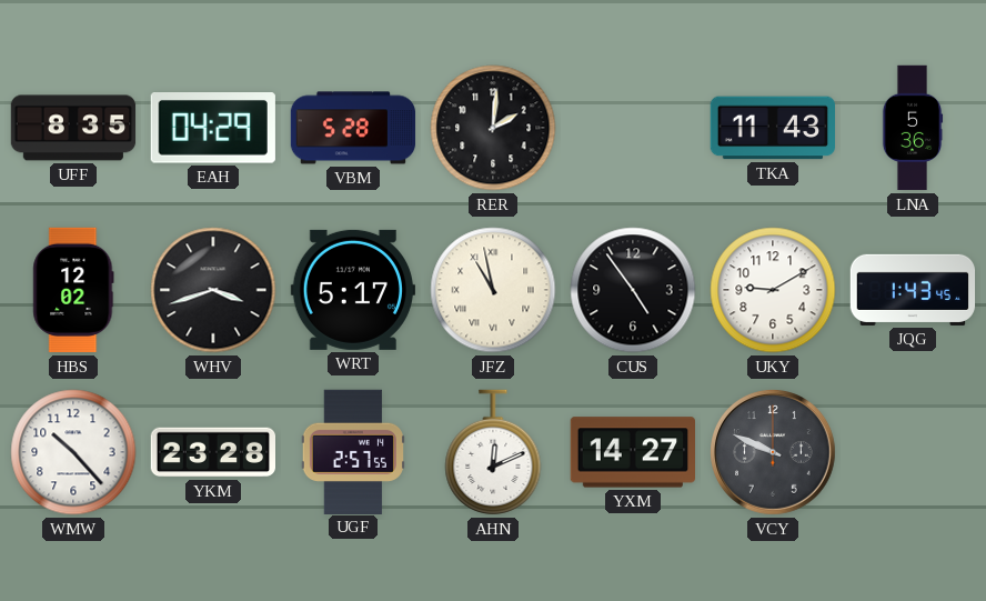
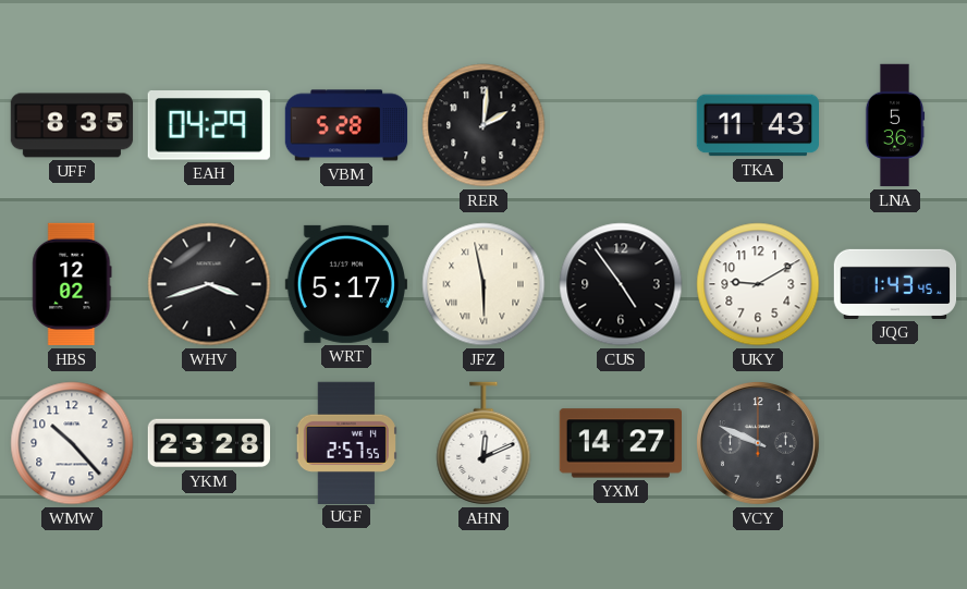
JFZ: 10:58 -> 5:58 (483, 284)
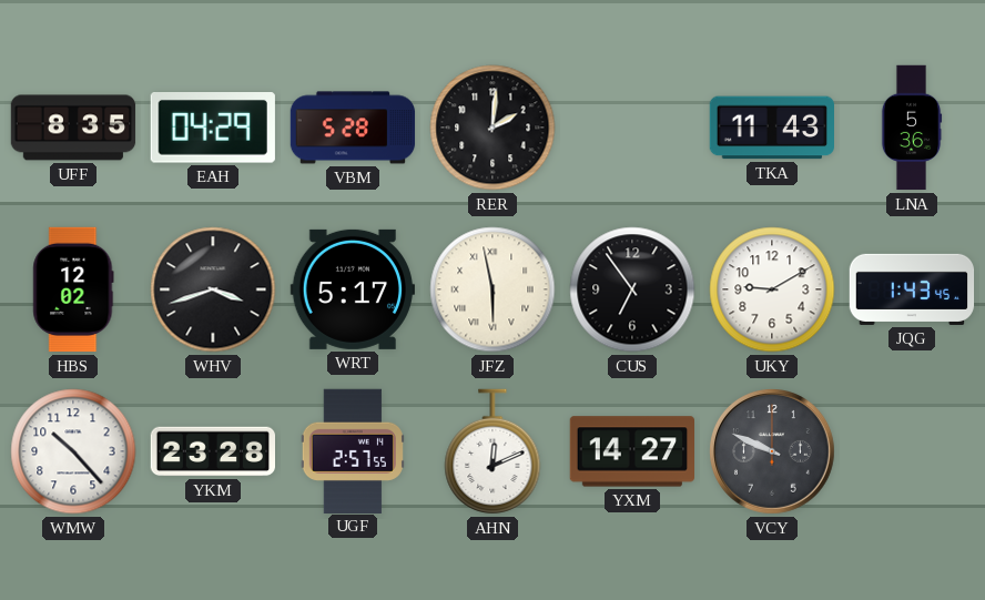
CUS: 4:54 -> 6:54 (632, 289)
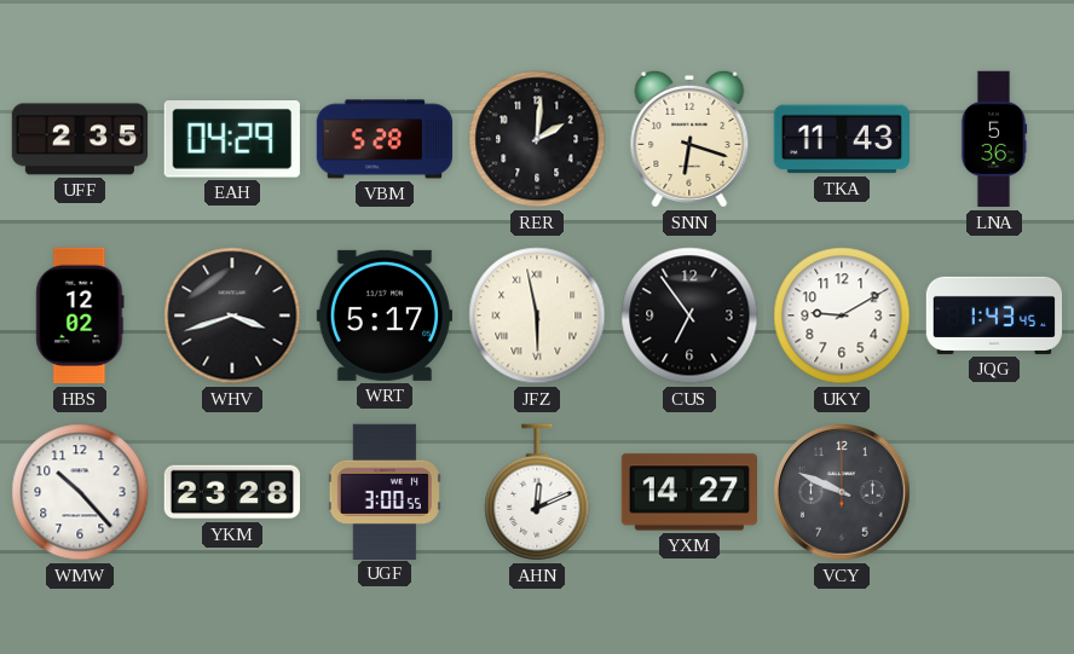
UFF: 8:35 -> 2:35 (80, 139)
SNN: none -> 6:18 (689, 139)
UGF: 2:57 -> 3:00 (385, 491)
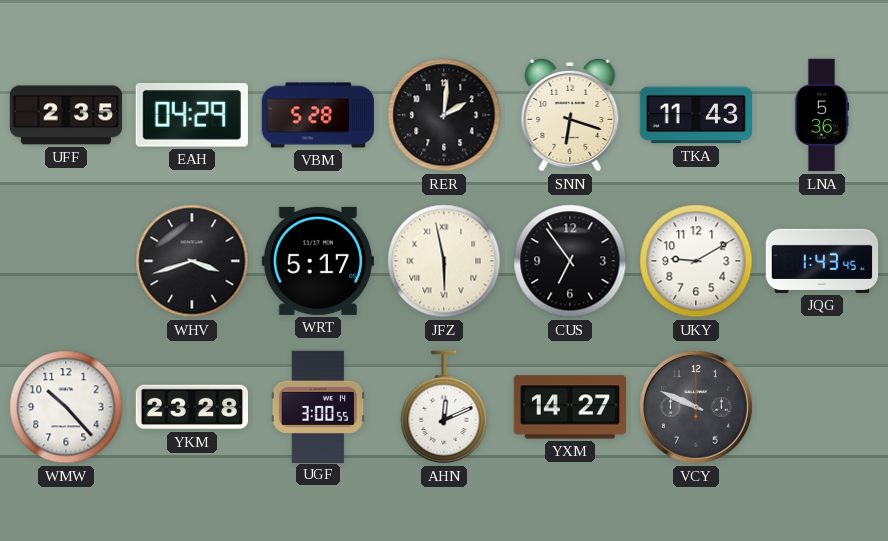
HBS: 12:02 -> none (80, 316)
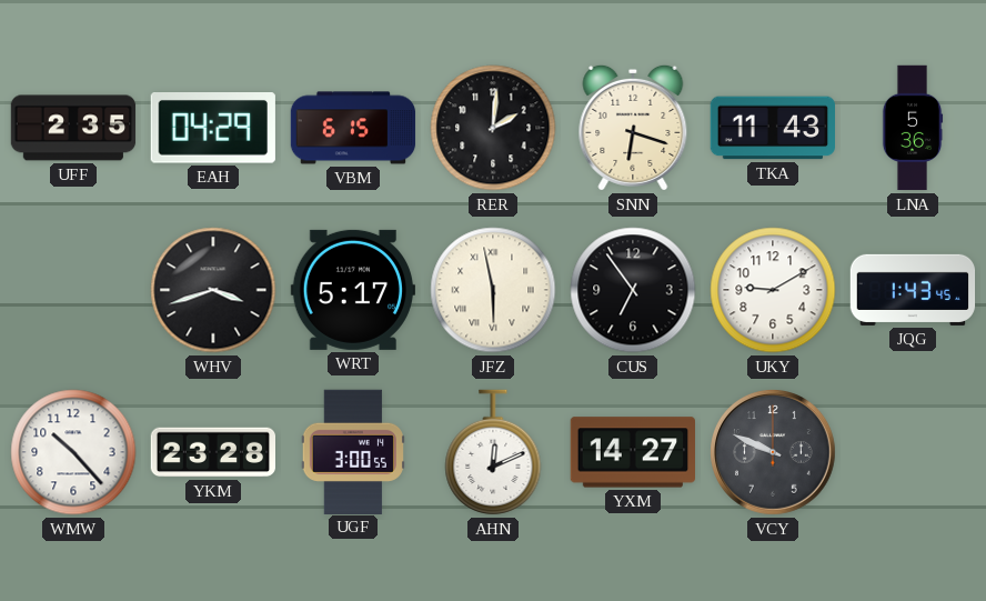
VBM: 5:28 -> 6:15 (353, 128)
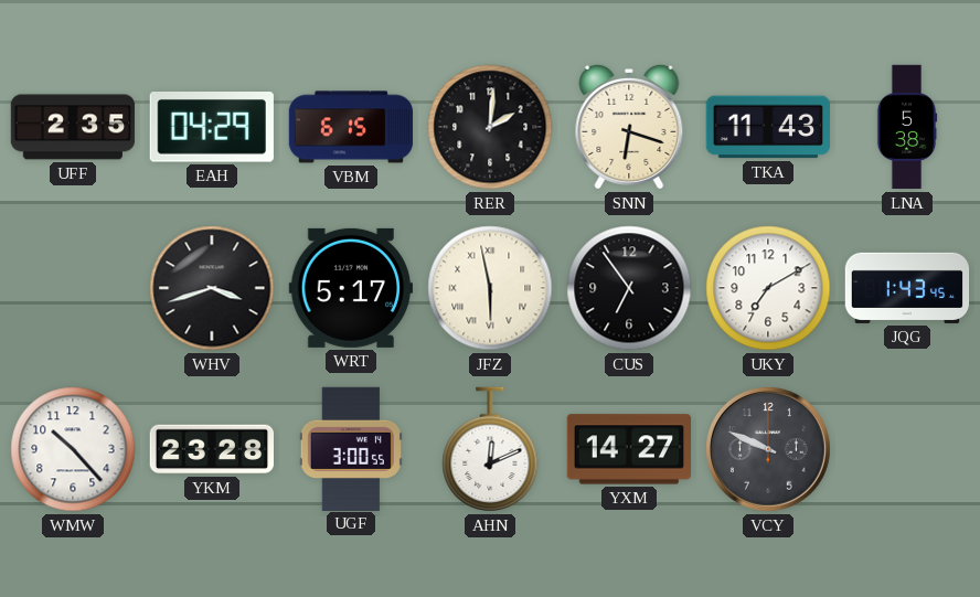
LNA: 5:36 -> 5:38 (907, 127)
UKY: 9:10 -> 7:10 (768, 288)
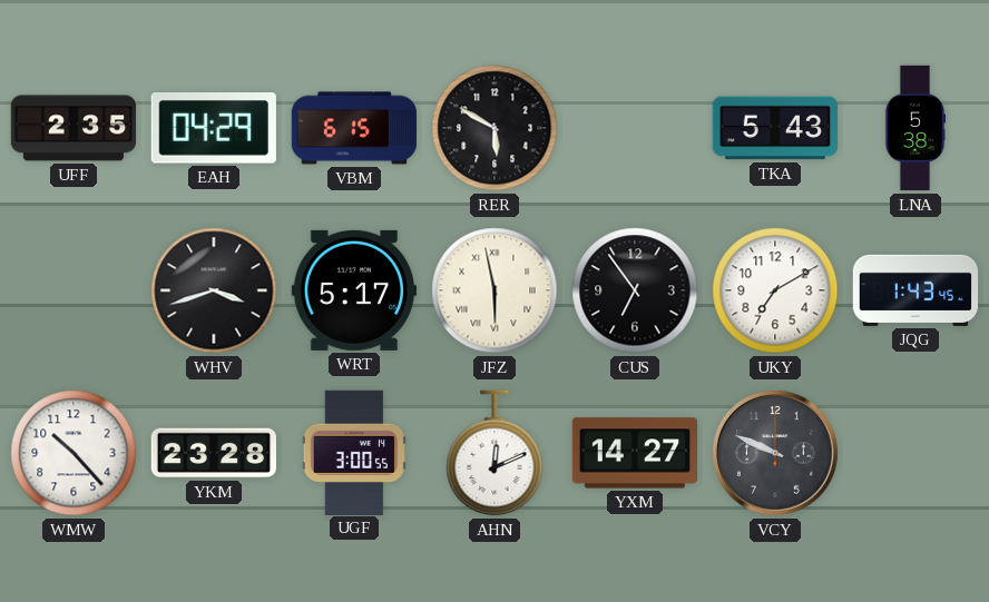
RER: 2:01 -> 5:50 (494, 128)
SNN: 6:18 -> none (629, 127)
TKA: 11:43 -> 5:43 (775, 128)
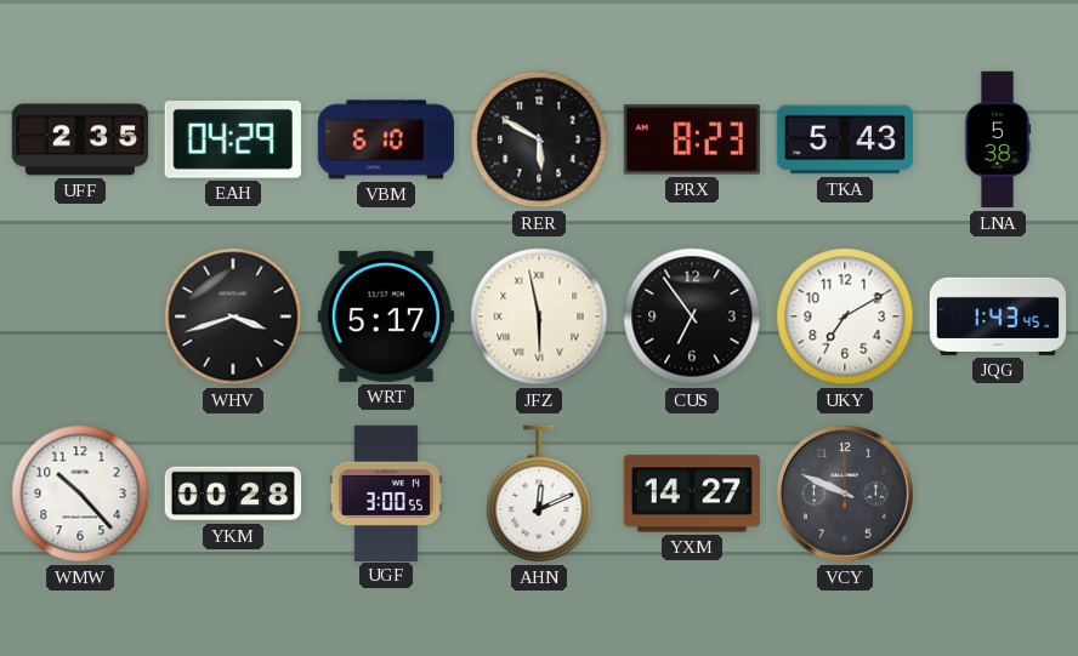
VBM: 6:15 -> 6:10 (386, 139)
PRX: none -> 8:23 (691, 139)
YKM: 23:28 -> 00:28 (232, 494)
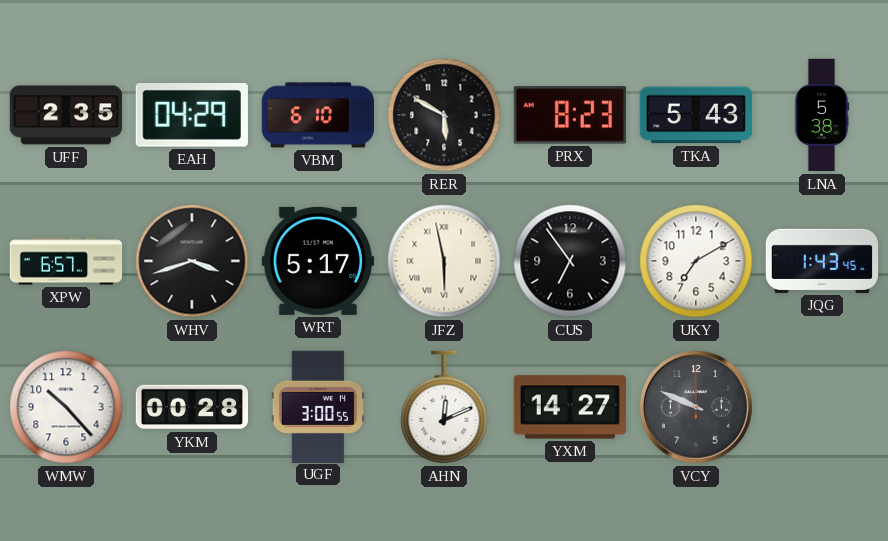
XPW: none -> 6:57 (66, 261)
